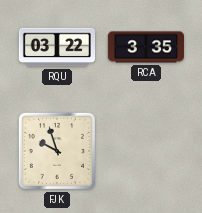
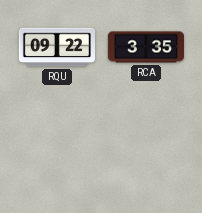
RQU: 03:22 -> 09:22 (56, 47)
FJK: 9:57 -> none (57, 151)
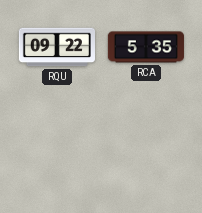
RCA: 3:35 -> 5:35 (145, 47)
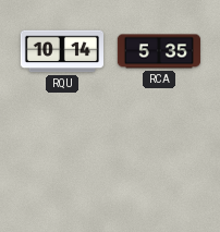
RQU: 09:22 -> 10:14 (61, 51)
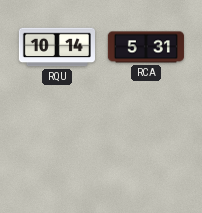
RCA: 5:35 -> 5:31 (145, 47)
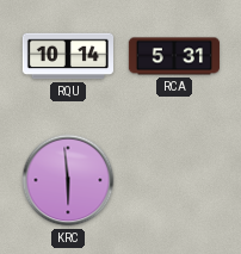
KRC: none -> 5:59 (68, 180)
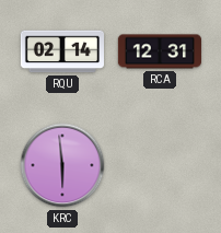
RQU: 10:14 -> 02:14 (61, 51)
RCA: 5:31 -> 12:31 (159, 51)
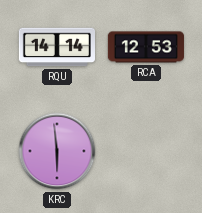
RQU: 02:14 -> 14:14 (56, 47)
RCA: 12:31 -> 12:53 (145, 47)
